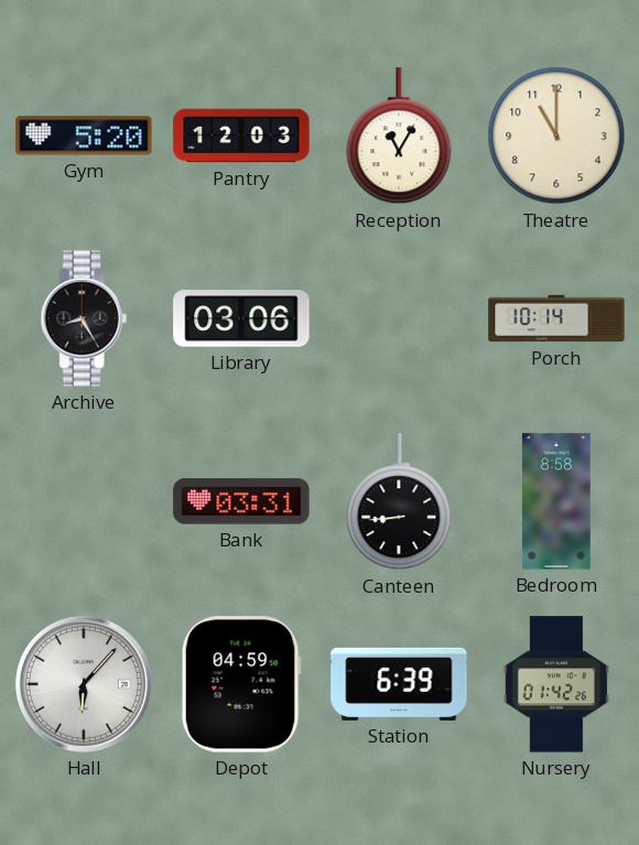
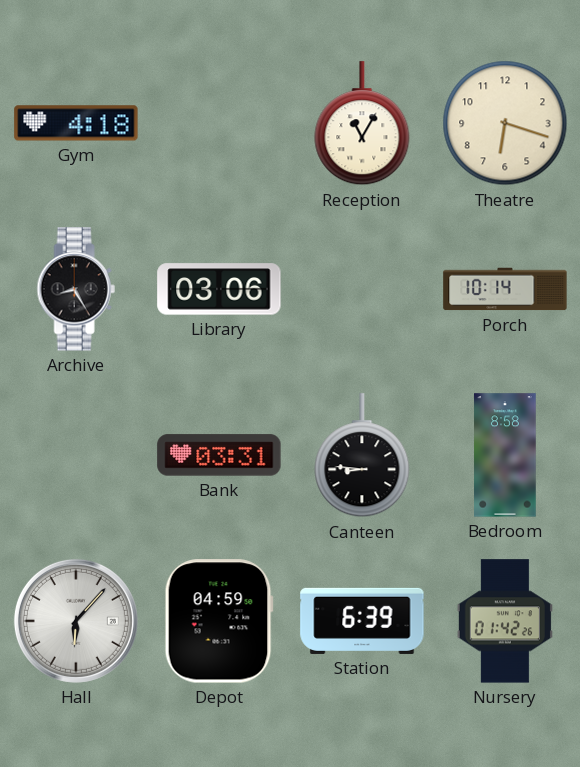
Gym: 5:20 -> 4:18 (76, 123)
Pantry: 12:03 -> none (241, 136)
Theatre: 11:00 -> 6:18 (505, 123)
Canteen: 8:44 -> 8:46 (362, 456)
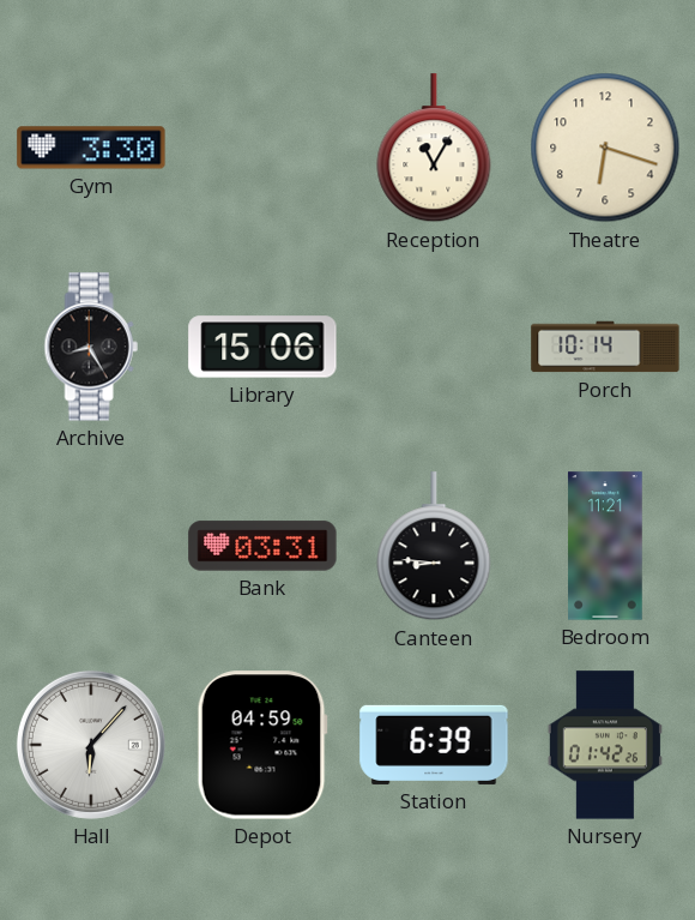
Gym: 4:18 -> 3:30 (91, 148)
Library: 03:06 -> 15:06 (262, 347)
Bedroom: 8:58 -> 11:21 (605, 546)
